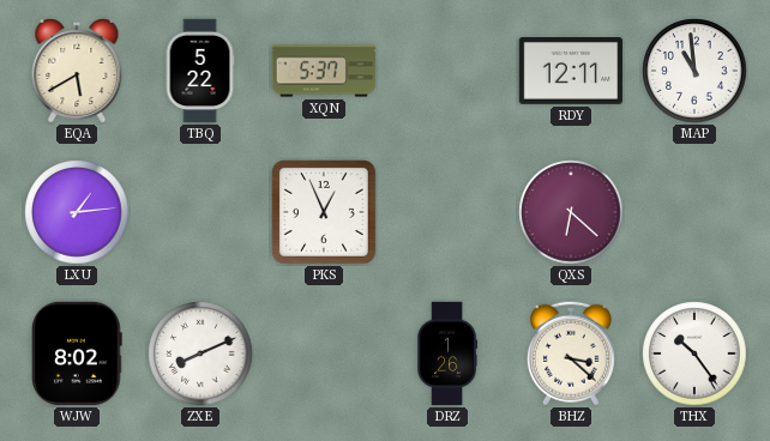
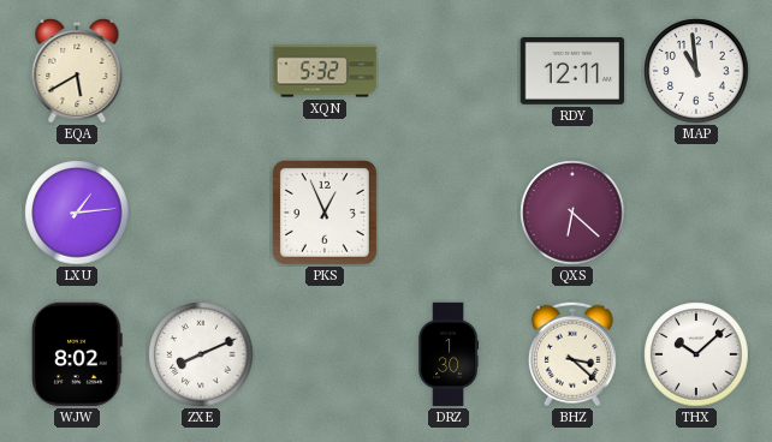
TBQ: 5:22 -> none (200, 71)
XQN: 5:37 -> 5:32 (325, 71)
DRZ: 1:26 -> 1:30 (449, 354)
THX: 10:24 -> 10:08 (696, 354)
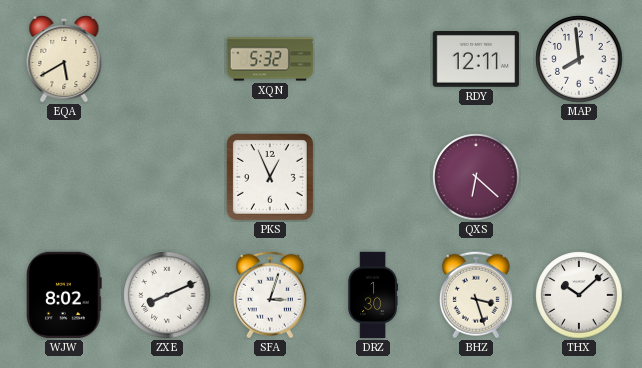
MAP: 10:59 -> 7:59 (579, 59)
LXU: 1:14 -> none (77, 213)
SFA: none -> 3:03 (270, 295)
BHZ: 3:22 -> 3:27 (476, 295)
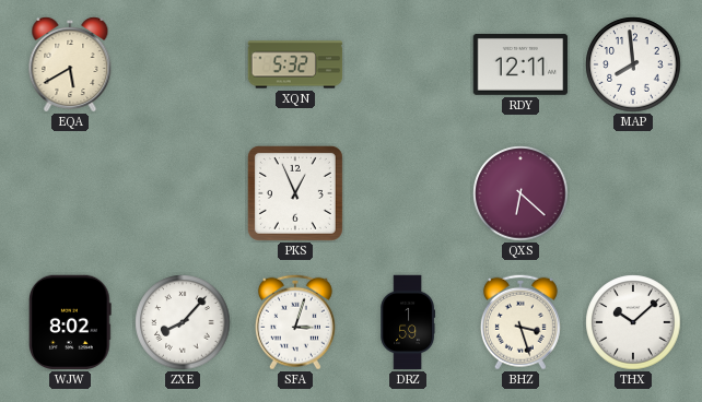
ZXE: 8:11 -> 8:07 (183, 322)
DRZ: 1:30 -> 1:59 (408, 322)
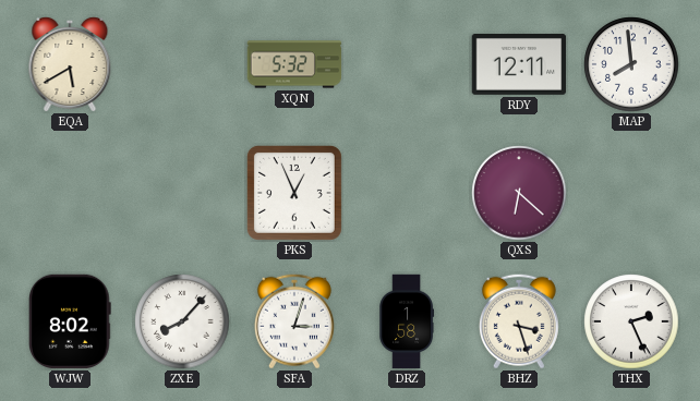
DRZ: 1:59 -> 1:58 (407, 321)
THX: 10:08 -> 2:26 (631, 321)
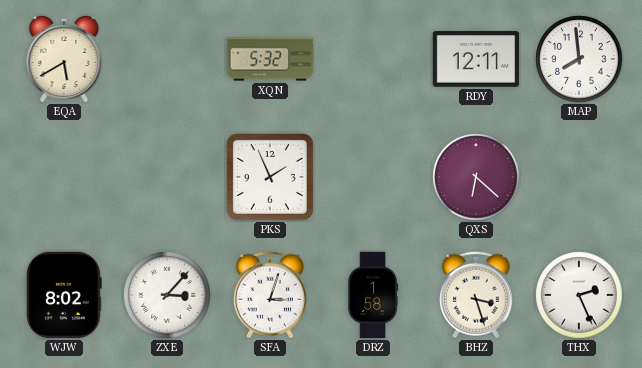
PKS: 12:56 -> 1:56 (270, 177)
ZXE: 8:07 -> 3:07 (167, 295)
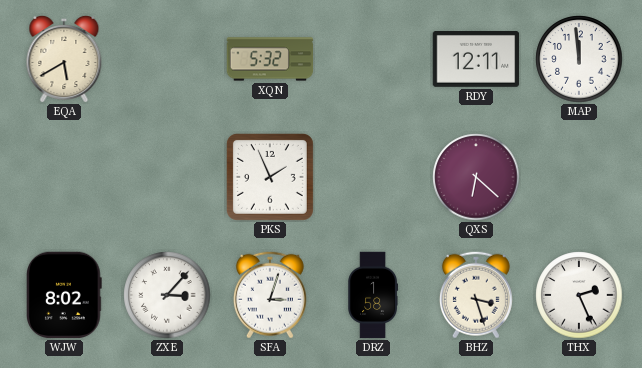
MAP: 7:59 -> 11:59 (579, 59)
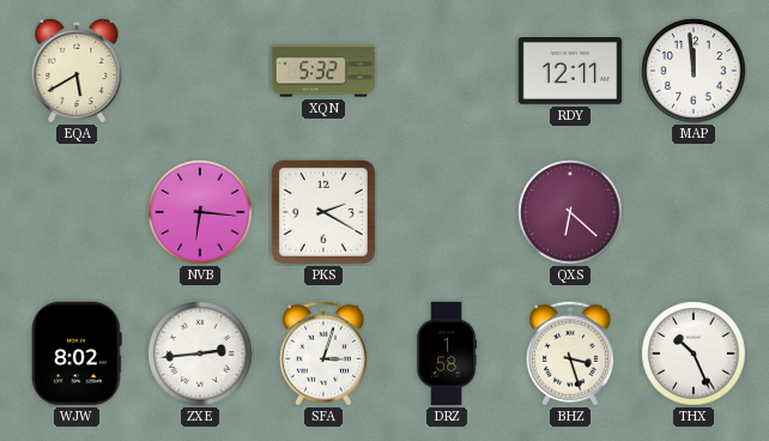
NVB: none -> 6:16 (200, 212)
PKS: 1:56 -> 2:20 (323, 212)
ZXE: 3:07 -> 2:44 (200, 354)
THX: 2:26 -> 10:26 (694, 354)
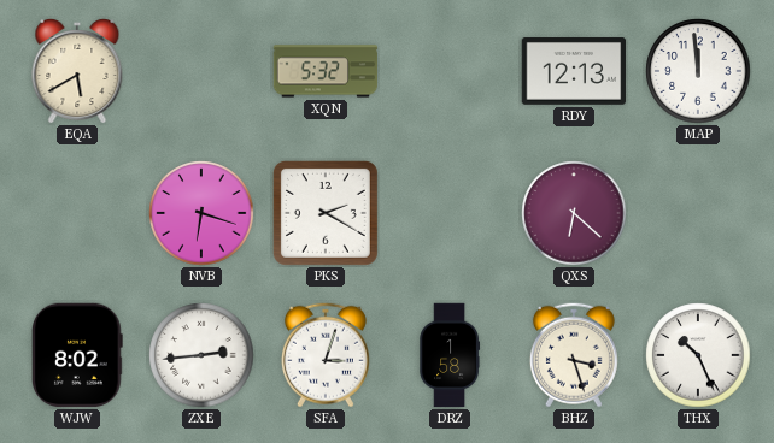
RDY: 12:11 -> 12:13 (574, 72)
NVB: 6:16 -> 6:18 (201, 213)
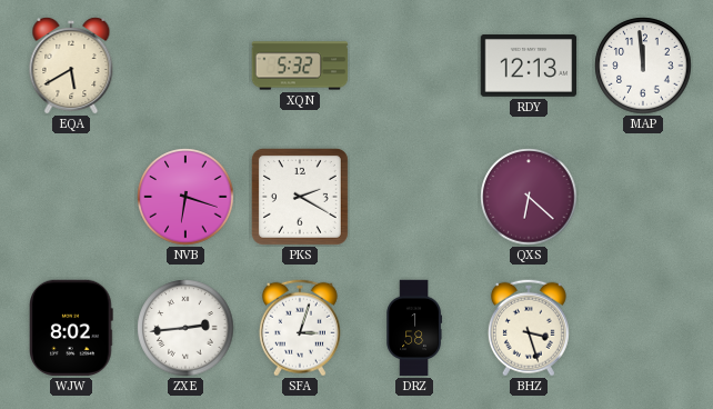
THX: 10:26 -> none (698, 355)
